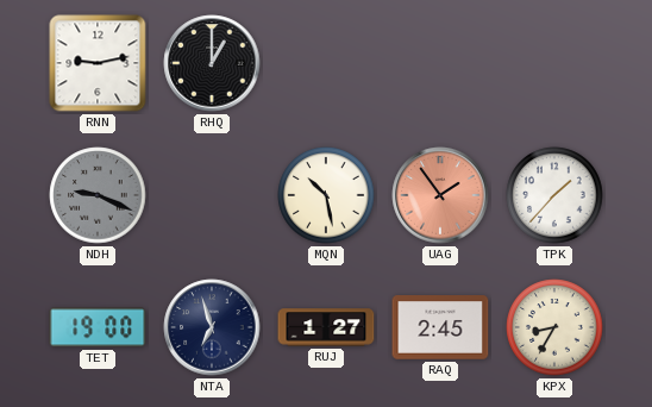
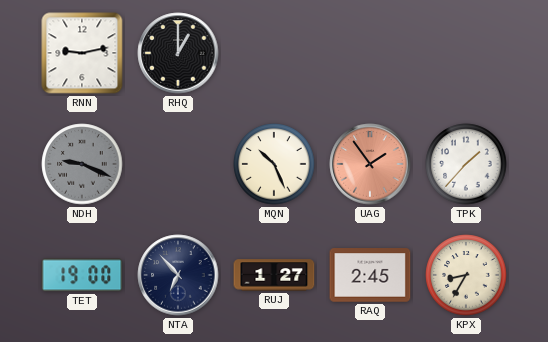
MQN: 10:28 -> 10:26 (274, 164)
NTA: 6:57 -> 6:53 (178, 275)
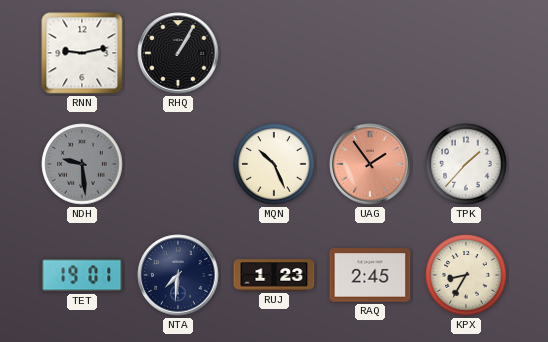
RHQ: 1:00 -> 1:05 (178, 53)
NDH: 9:19 -> 9:29 (82, 164)
TET: 19:00 -> 19:01 (82, 275)
NTA: 6:53 -> 7:31 (178, 275)
RUJ: 1:27 -> 1:23 (274, 275)
